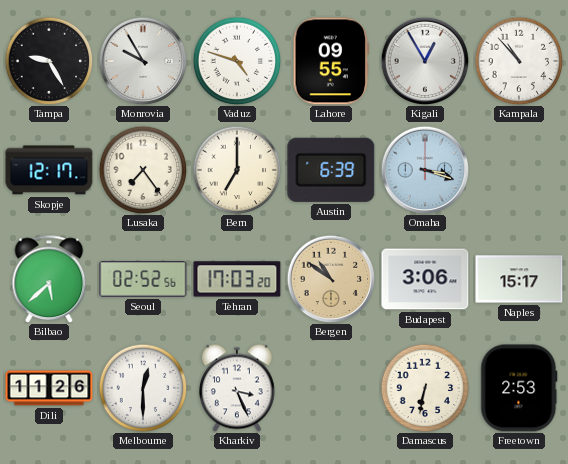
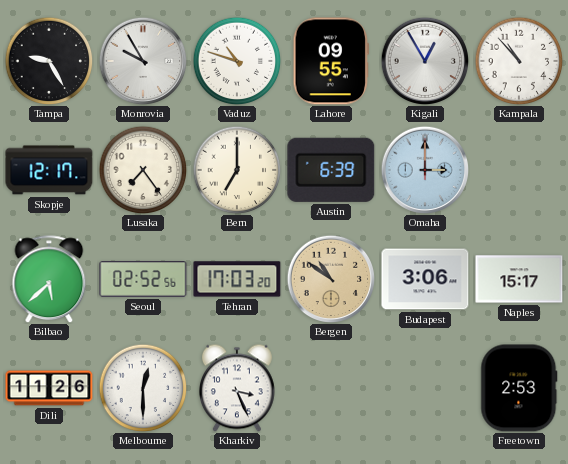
Vaduz: 4:48 -> 10:48 (237, 61)
Omaha: 3:18 -> 3:00 (425, 170)
Damascus: 6:32 -> none (425, 388)
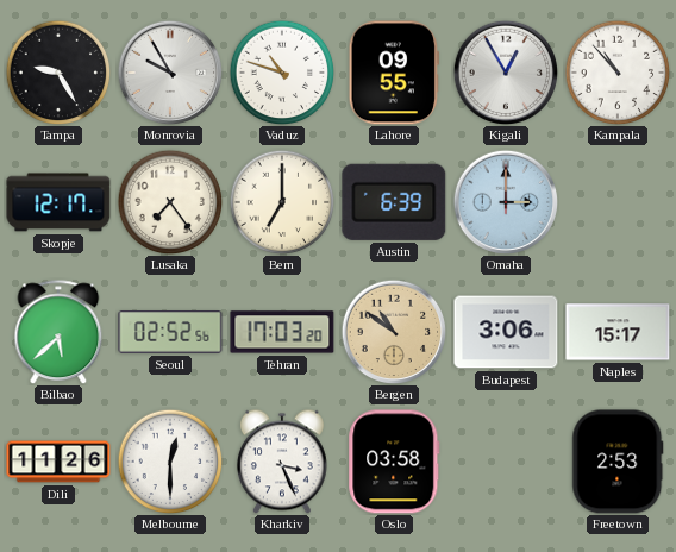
Oslo: none -> 03:58 (394, 462)
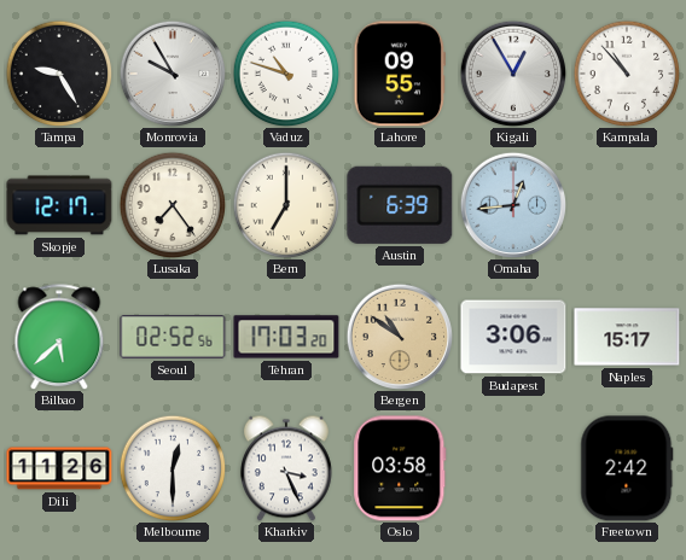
Omaha: 3:00 -> 12:44 (513, 205)
Freetown: 2:53 -> 2:42 (627, 468)
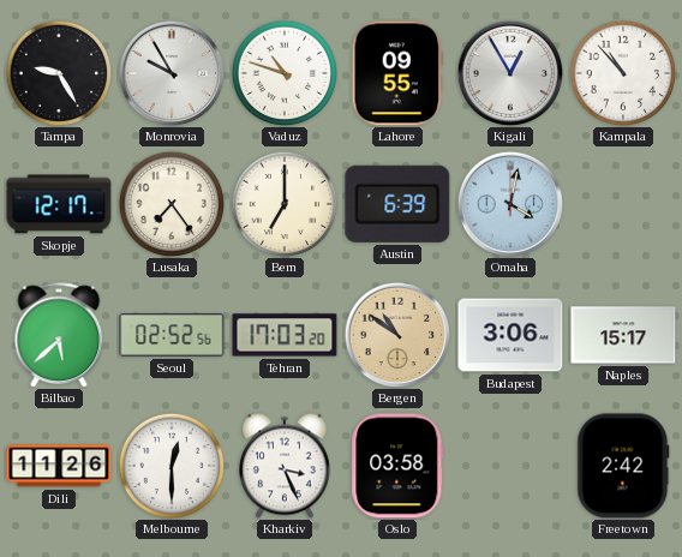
Omaha: 12:44 -> 4:02 (510, 204)
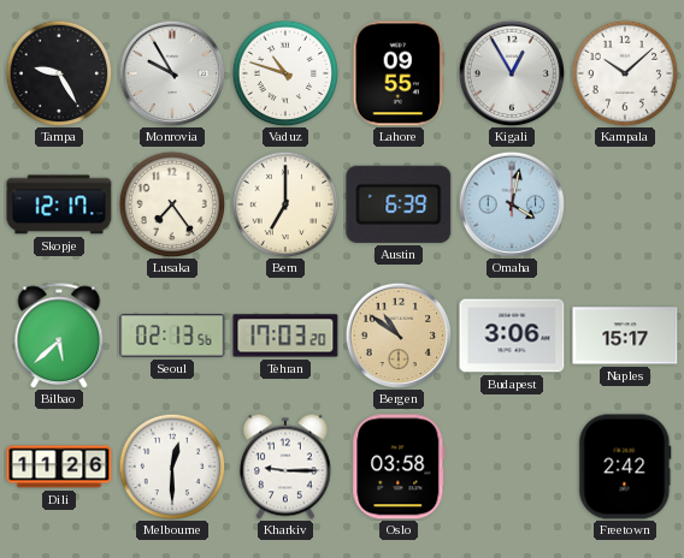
Kampala: 10:53 -> 10:08 (625, 73)
Seoul: 02:52 -> 02:13 (172, 336)
Kharkiv: 3:26 -> 9:15 (285, 467)
